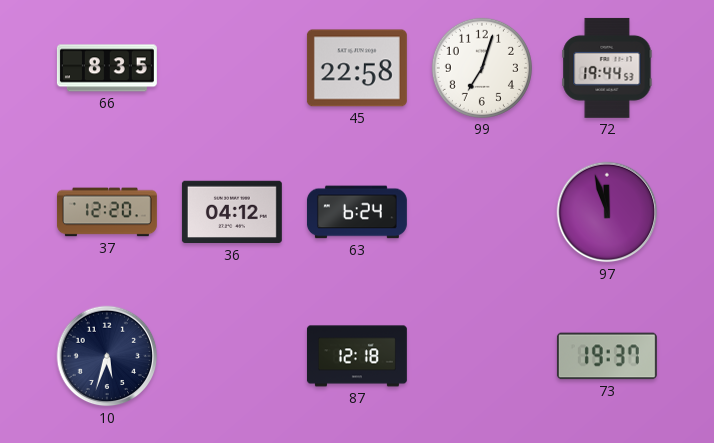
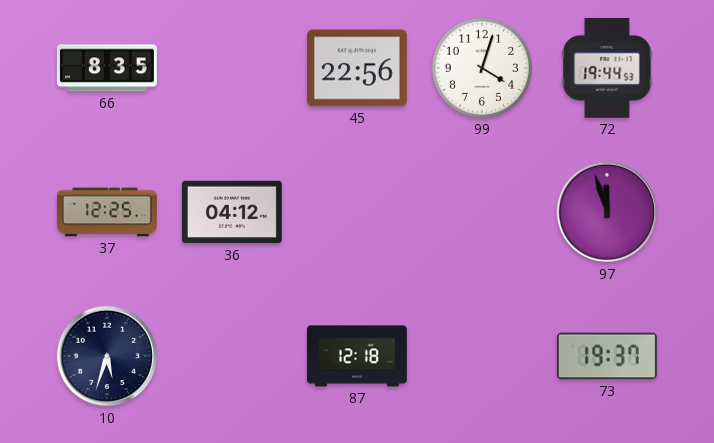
45: 22:58 -> 22:56 (357, 68)
99: 7:03 -> 4:03 (482, 68)
37: 12:20 -> 12:25 (107, 212)
63: 6:24 -> none (357, 212)
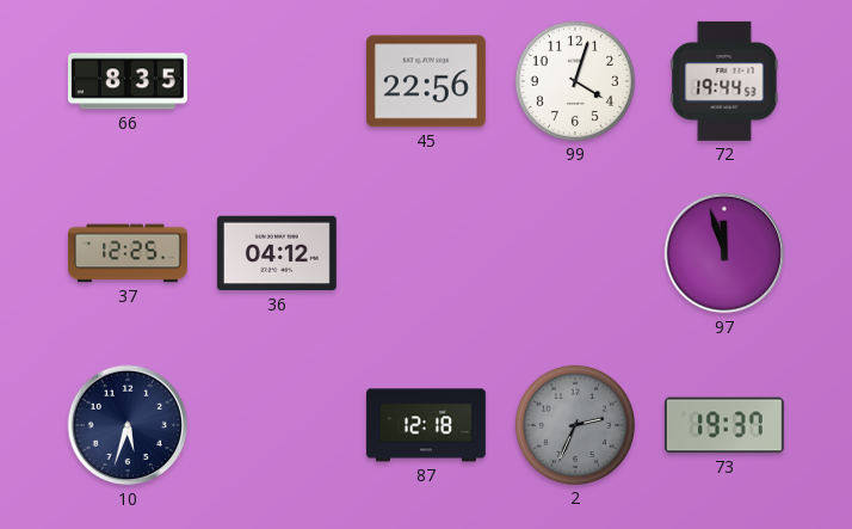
2: none -> 2:34 (575, 425)
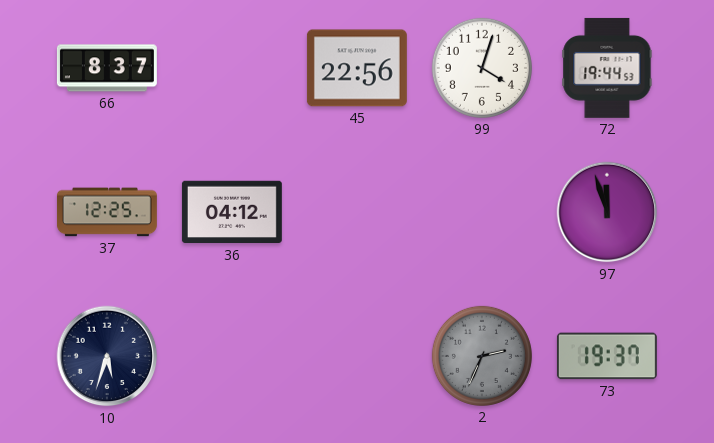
66: 8:35 -> 8:37 (107, 68)
87: 12:18 -> none (426, 425)
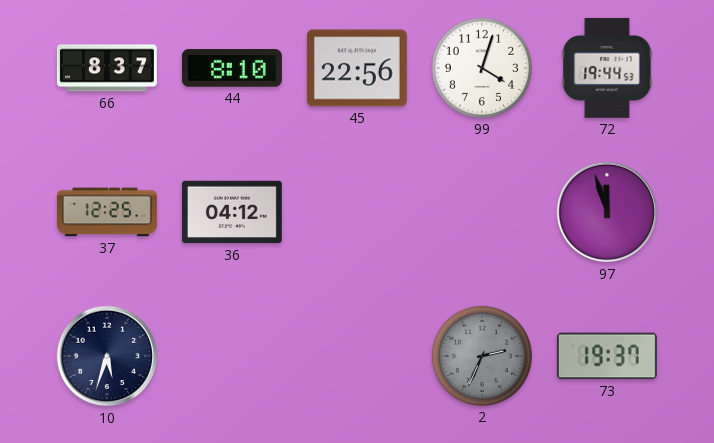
44: none -> 8:10 (232, 68)
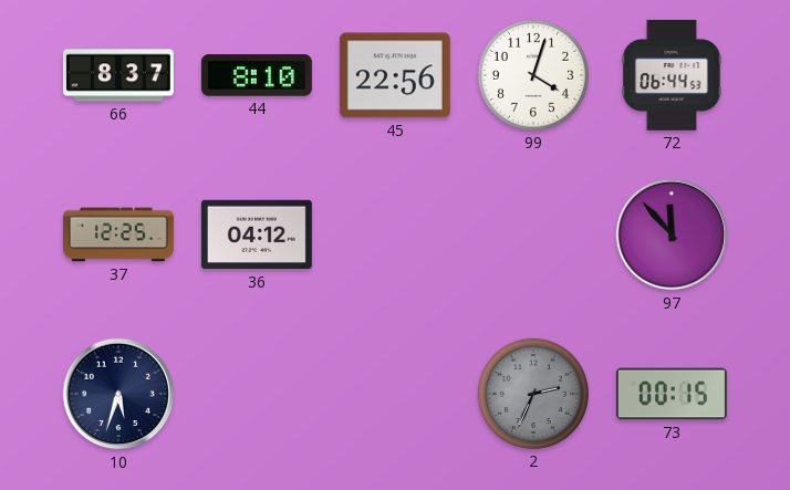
72: 19:44 -> 06:44 (672, 75)
97: 11:57 -> 11:53 (672, 234)
73: 19:37 -> 00:15 (672, 394)
